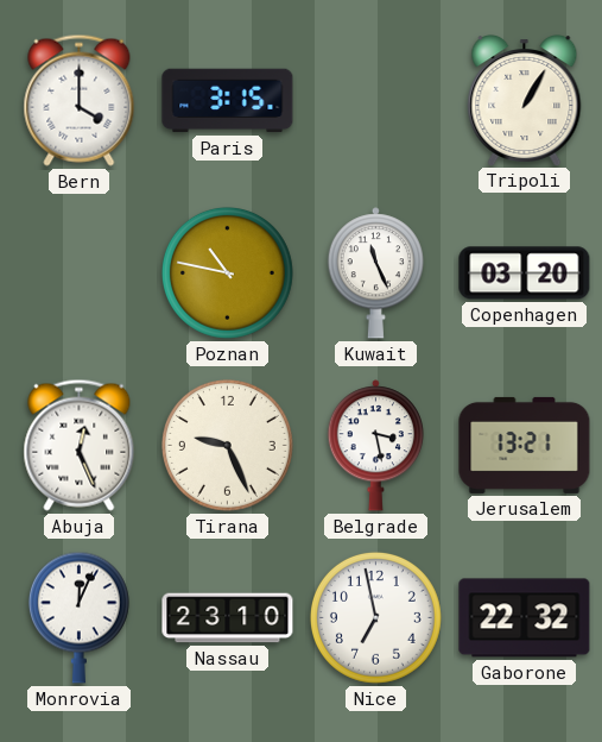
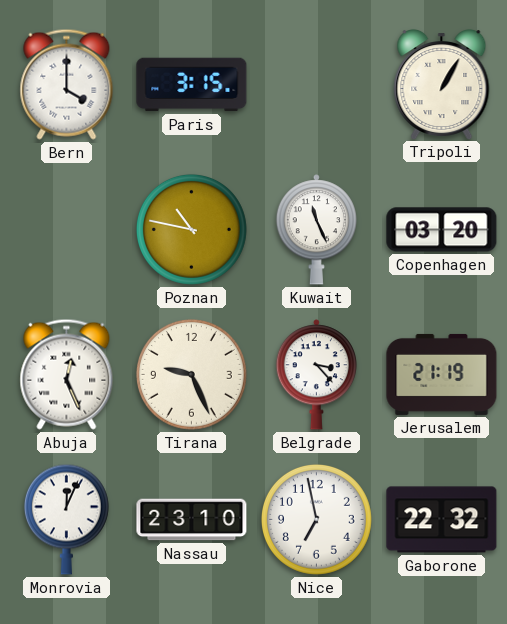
Belgrade: 3:28 -> 3:23 (316, 375)
Jerusalem: 13:21 -> 21:19 (442, 374)
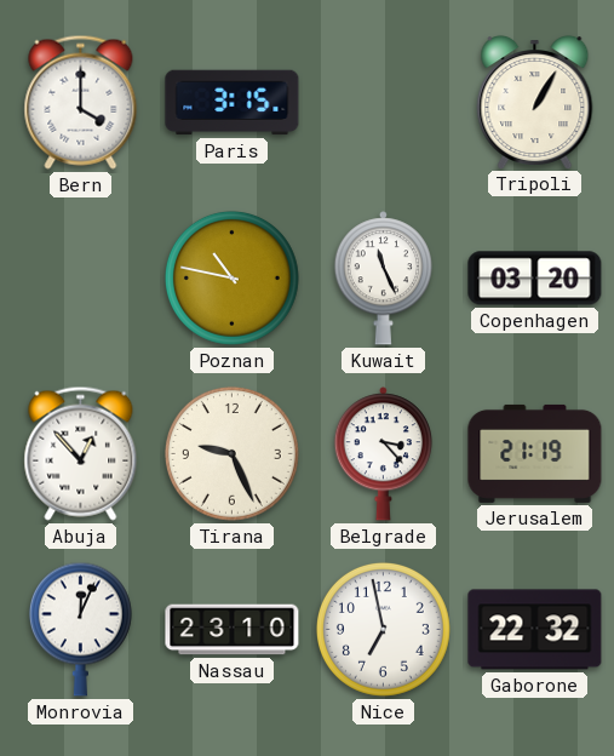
Abuja: 12:26 -> 12:53 (81, 453)
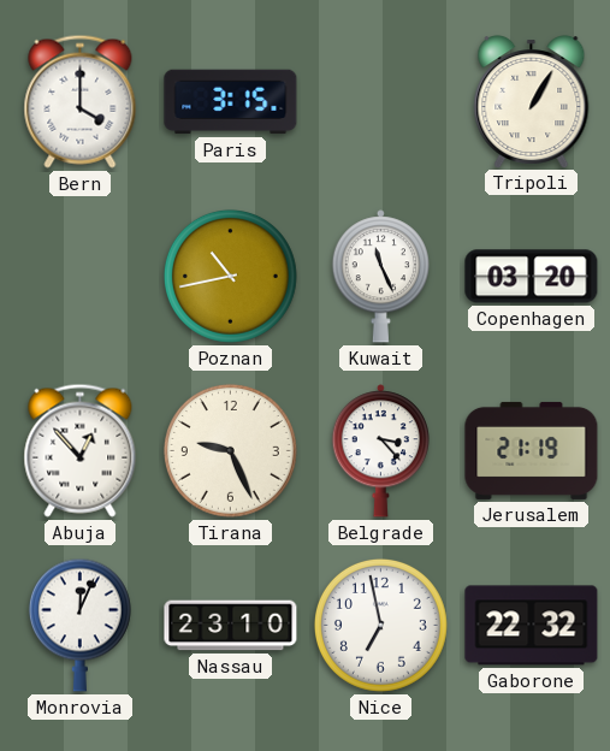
Poznan: 10:47 -> 10:43 (230, 276)
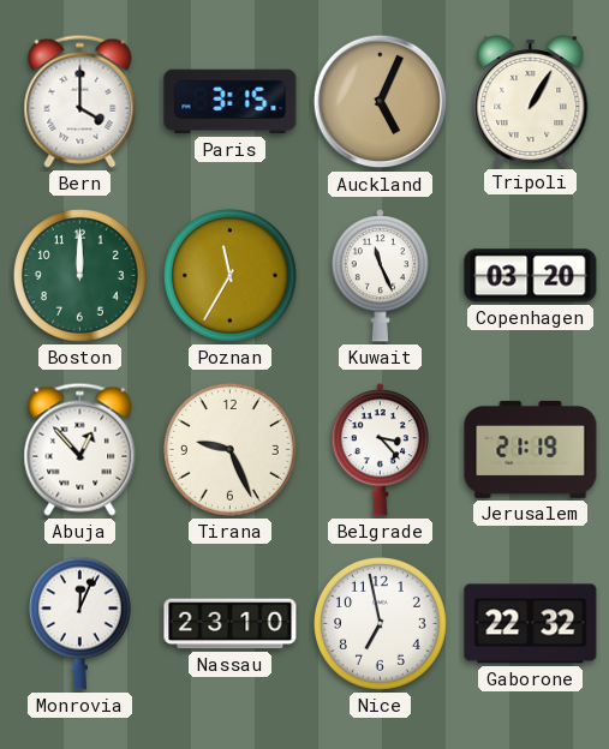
Auckland: none -> 5:04 (381, 102)
Boston: none -> 12:00 (79, 275)
Poznan: 10:43 -> 11:35 (229, 275)
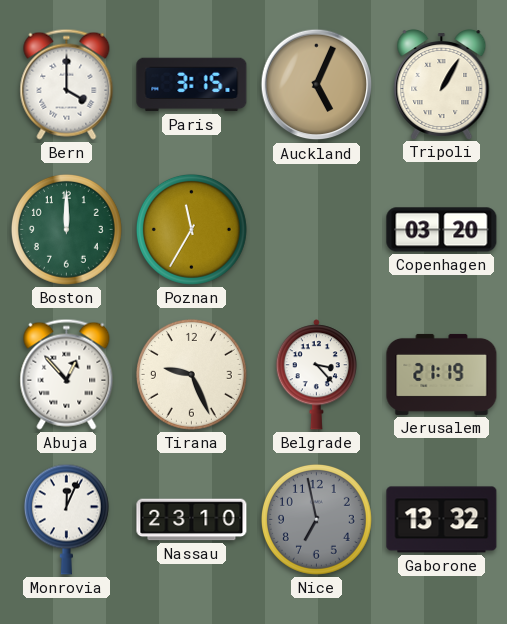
Kuwait: 11:26 -> none (380, 276)
Nice dial: white -> grey (316, 519)
Gaborone: 22:32 -> 13:32 (442, 520)
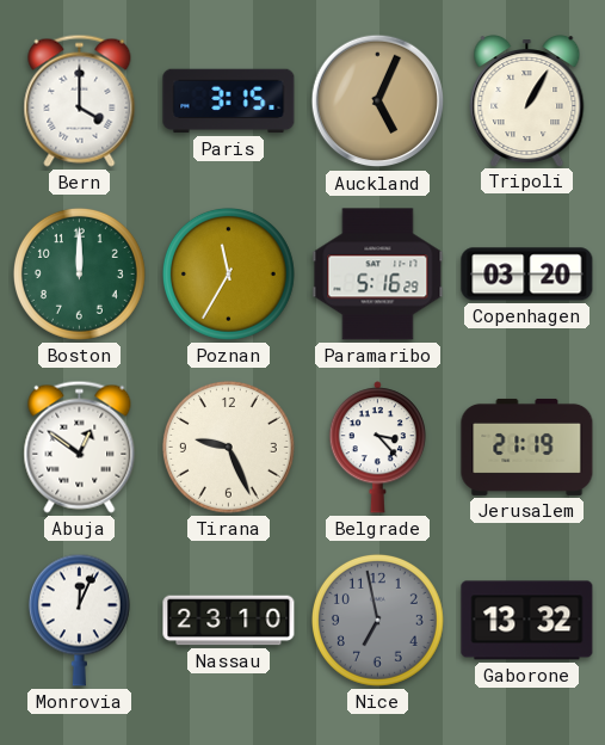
Paramaribo: none -> 5:16 (378, 275)
Abuja: 12:53 -> 12:51 (80, 447)
